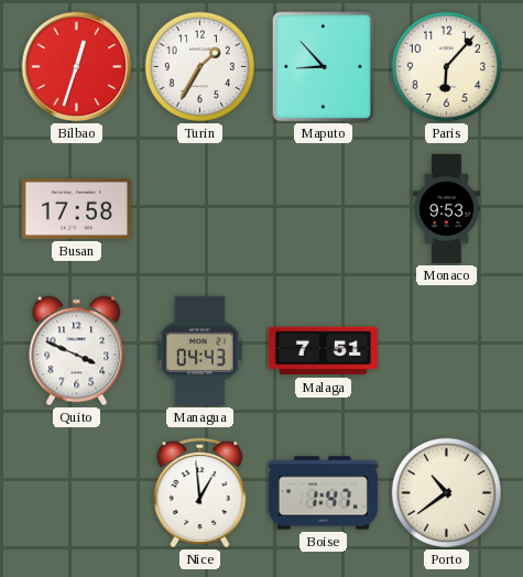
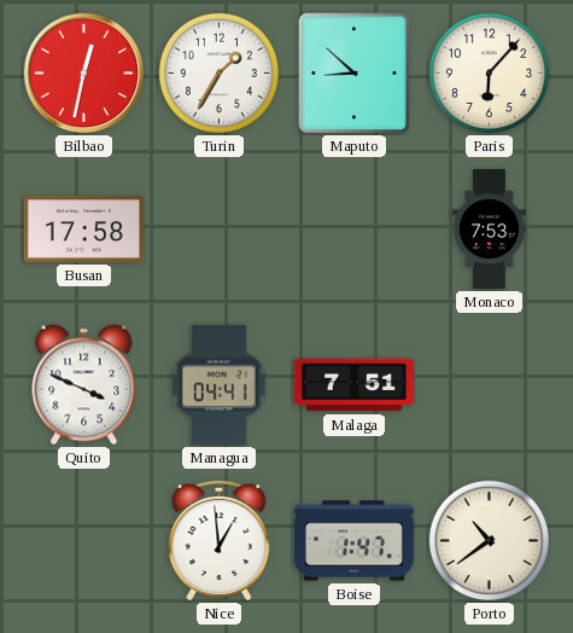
Bilbao: 12:33 -> 12:32 (84, 74)
Maputo: 8:53 -> 8:52 (355, 74)
Monaco: 9:53 -> 7:53 (490, 228)
Managua: 04:43 -> 04:41 (218, 384)
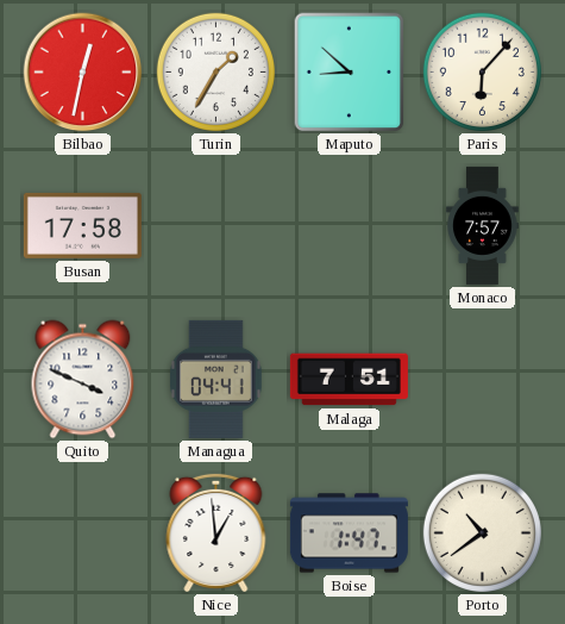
Monaco: 7:53 -> 7:57 (483, 225)
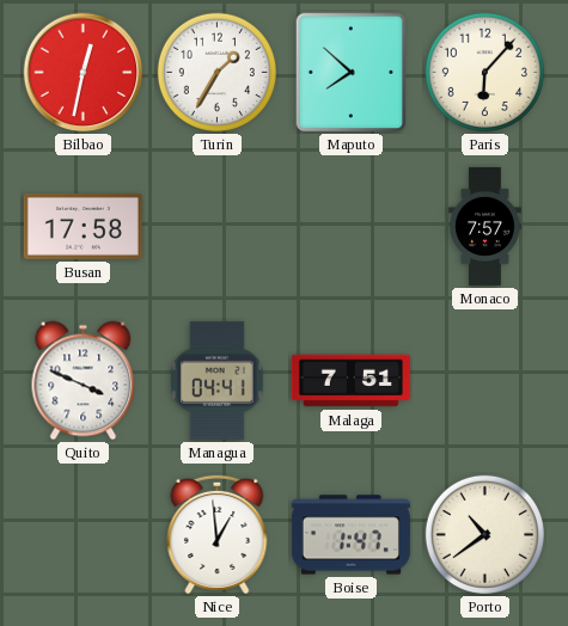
Maputo: 8:52 -> 7:52 (352, 73)
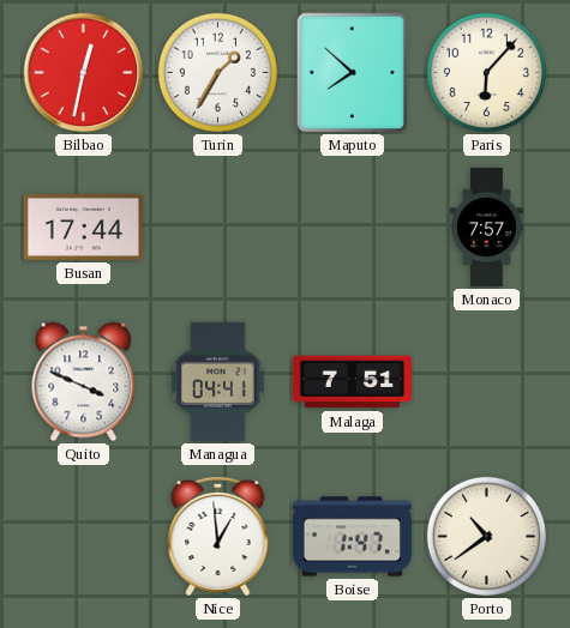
Busan: 17:58 -> 17:44 (83, 227)
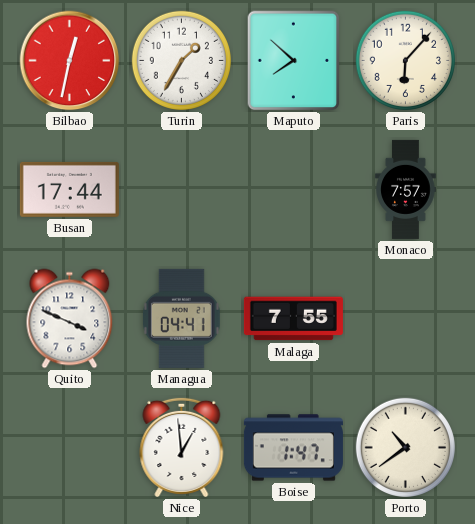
Malaga: 7:51 -> 7:55 (293, 319)
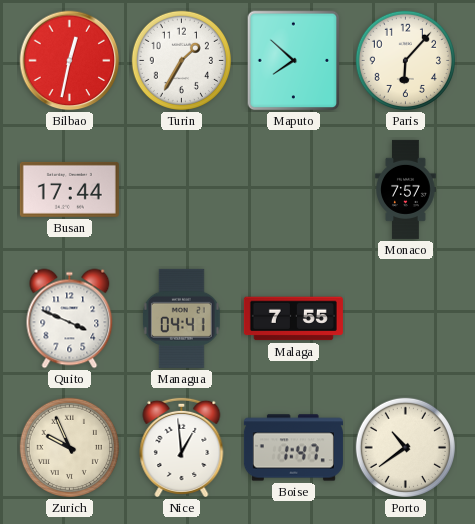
Zurich: none -> 9:56 (69, 447)
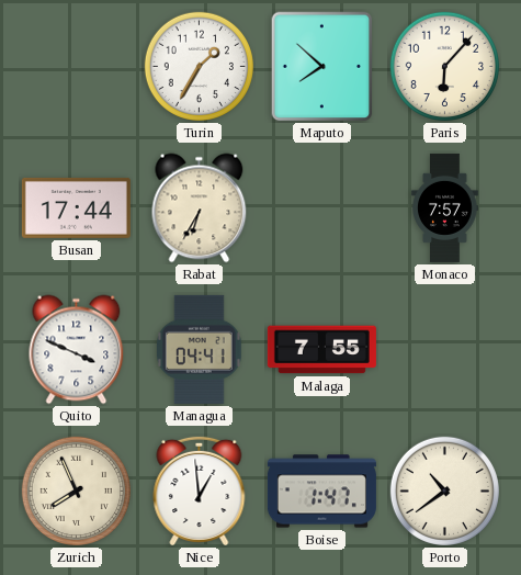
Bilbao: 12:32 -> none (70, 61)
Rabat: none -> 6:35 (200, 208)
Zurich: 9:56 -> 7:56 (76, 491)
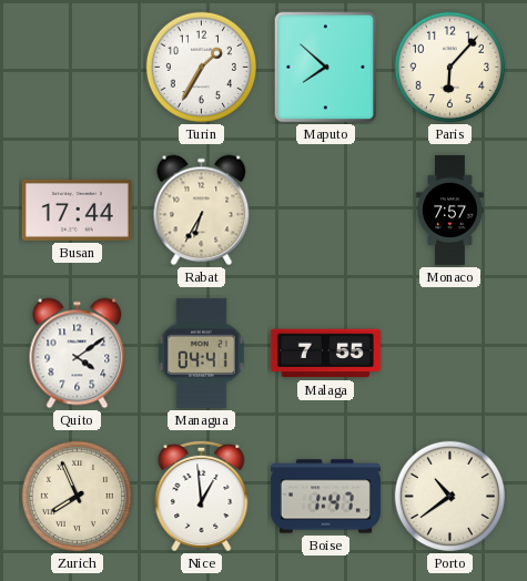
Quito: 3:49 -> 4:09 (78, 354)
